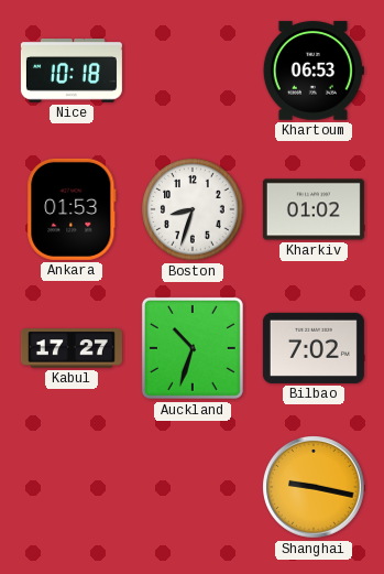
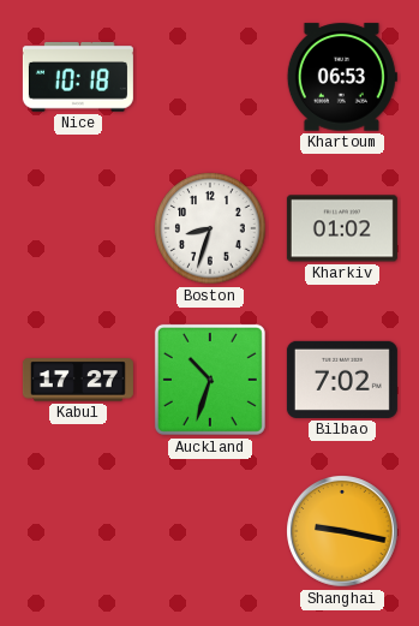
Ankara: 01:53 -> none (72, 209)
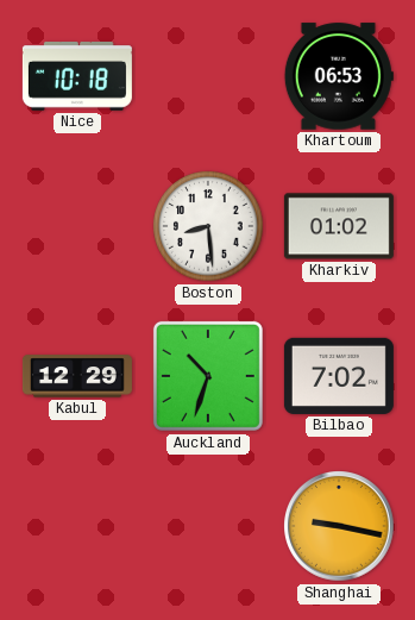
Boston: 8:33 -> 8:29 (208, 226)
Kabul: 17:27 -> 12:29 (77, 376)
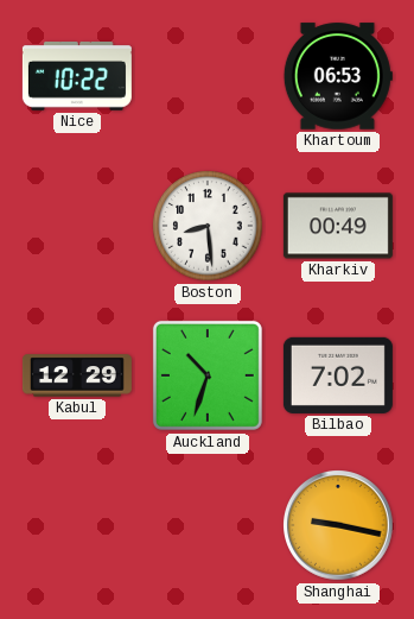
Nice: 10:18 -> 10:22 (77, 77)
Kharkiv: 01:02 -> 00:49 (338, 226)
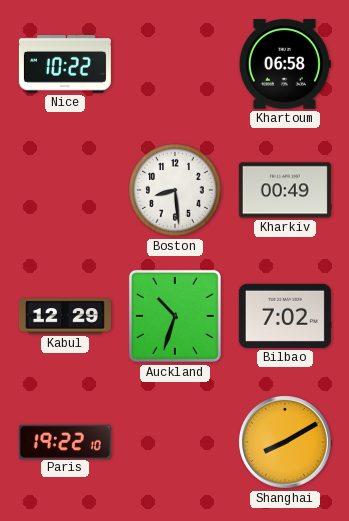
Khartoum: 06:53 -> 06:58 (285, 64)
Paris: none -> 19:22 (65, 441)
Shanghai: 9:17 -> 8:10 (285, 442)
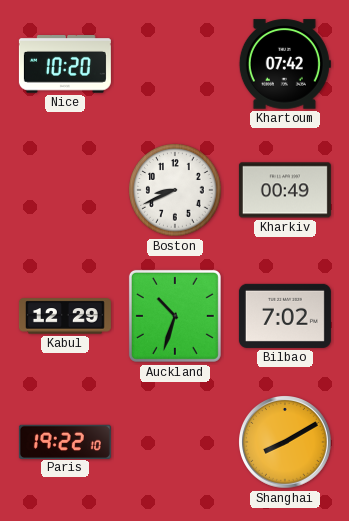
Nice: 10:22 -> 10:20 (65, 65)
Khartoum: 06:58 -> 07:42 (285, 64)
Boston: 8:29 -> 8:41 (175, 190)
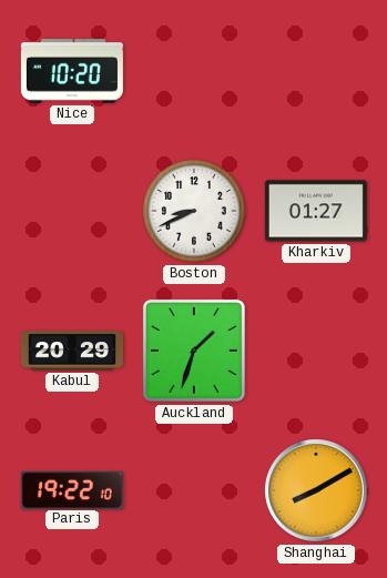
Khartoum: 07:42 -> none (285, 64)
Kharkiv: 00:49 -> 01:27 (316, 211)
Kabul: 12:29 -> 20:29 (72, 351)
Auckland: 10:33 -> 1:33 (194, 351)
Bilbao: 7:02 -> none (285, 316)
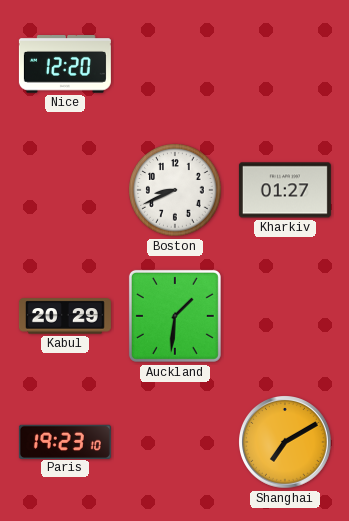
Nice: 10:20 -> 12:20 (65, 65)
Auckland: 1:33 -> 1:31 (175, 316)
Paris: 19:22 -> 19:23 (65, 441)
Shanghai: 8:10 -> 7:10 (285, 442)
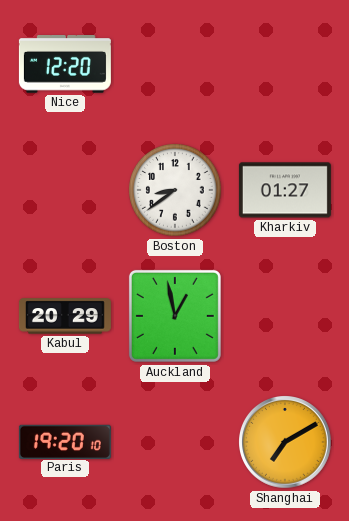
Boston: 8:41 -> 8:39 (175, 190)
Auckland: 1:31 -> 12:58 (175, 316)
Paris: 19:23 -> 19:20 (65, 441)
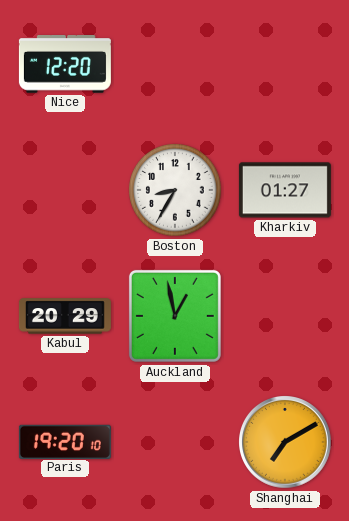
Boston: 8:39 -> 8:35 (175, 190)
